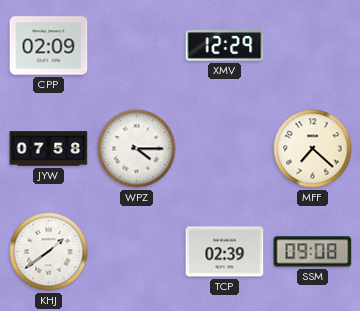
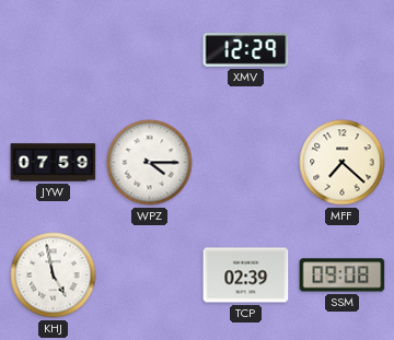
CPP: 02:09 -> none (49, 46)
JYW: 07:58 -> 07:59 (54, 163)
KHJ: 1:39 -> 4:58 (54, 275)
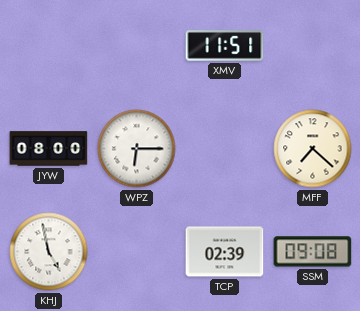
XMV: 12:29 -> 11:51 (225, 46)
JYW: 07:59 -> 08:00 (49, 149)
WPZ: 4:15 -> 6:15 (137, 149)
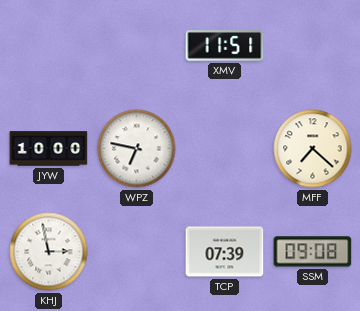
JYW: 08:00 -> 10:00 (49, 149)
WPZ: 6:15 -> 6:47 (137, 149)
KHJ: 4:58 -> 2:58 (49, 252)
TCP: 02:39 -> 07:39 (225, 252)
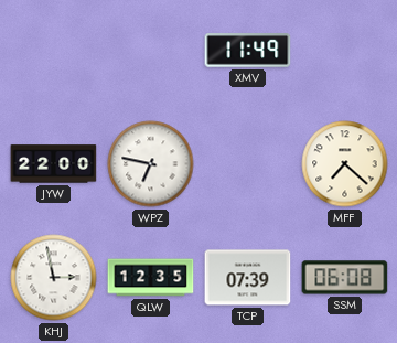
XMV: 11:51 -> 11:49 (248, 51)
JYW: 10:00 -> 22:00 (54, 164)
QLW: none -> 12:35 (151, 278)
SSM: 09:08 -> 06:08 (345, 278)
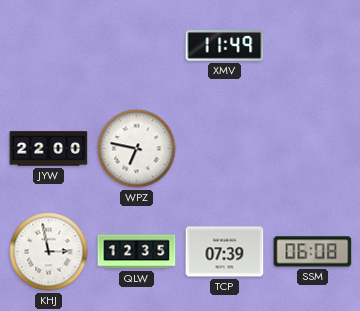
MFF: 7:22 -> none (345, 164)
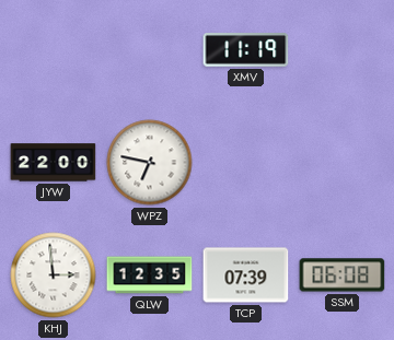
XMV: 11:49 -> 11:19 (246, 50)
KHJ: 2:58 -> 2:59 (54, 275)
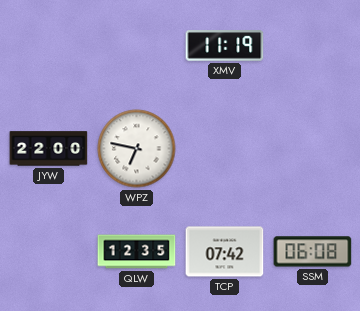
KHJ: 2:59 -> none (54, 275)
TCP: 07:39 -> 07:42 (225, 252)
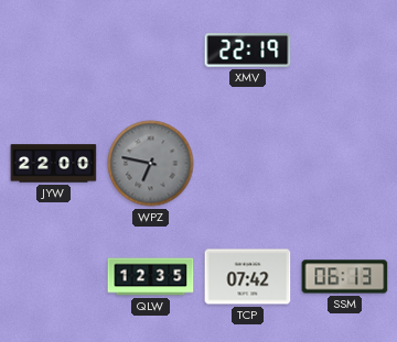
XMV: 11:19 -> 22:19 (248, 51)
WPZ dial: white -> grey (151, 164)
SSM: 06:08 -> 06:13 (345, 277)
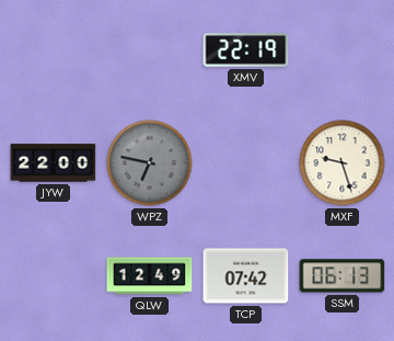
MXF: none -> 9:27 (343, 163)
QLW: 12:35 -> 12:49 (150, 276)
